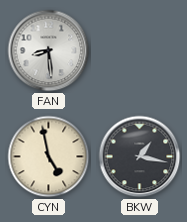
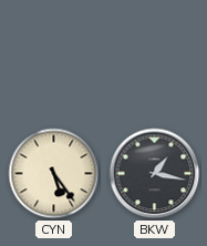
FAN: 8:29 -> none (49, 51)
CYN: 4:58 -> 5:24 (54, 174)
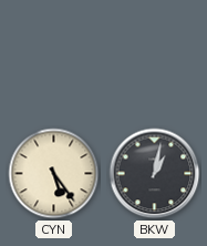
BKW: 1:17 -> 1:02 (155, 174)
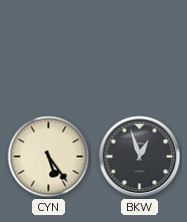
BKW: 1:02 -> 12:57 (140, 157)
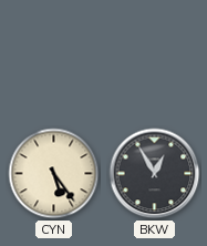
BKW: 12:57 -> 12:55 (155, 174)
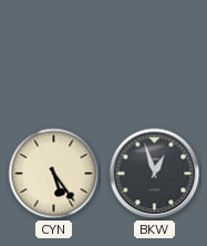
BKW: 12:55 -> 12:57 (155, 174)
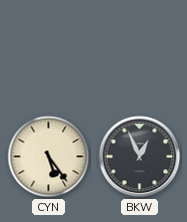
BKW: 12:57 -> 12:56 (140, 157)
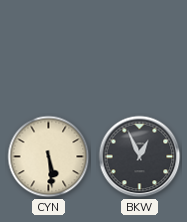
CYN: 5:24 -> 5:29 (49, 157)
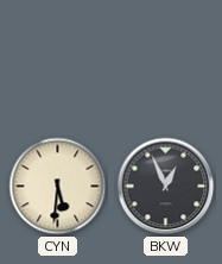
CYN: 5:29 -> 5:31 (58, 187)
